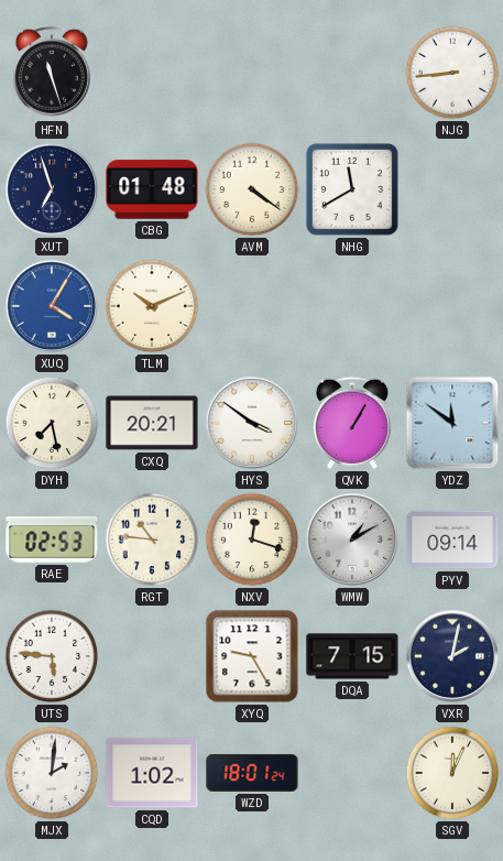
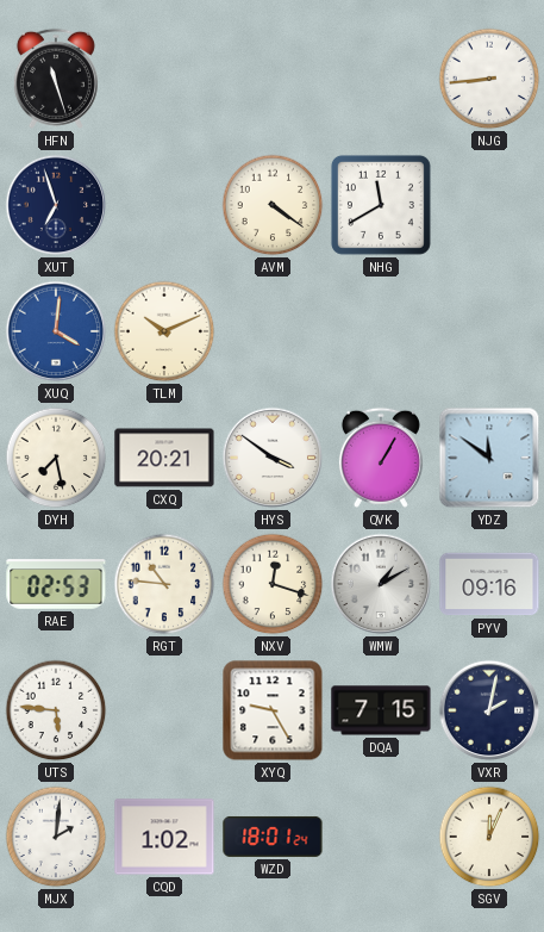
CBG: 01:48 -> none (152, 189)
XUQ: 4:05 -> 4:01 (56, 331)
PYV: 09:14 -> 09:16 (489, 584)
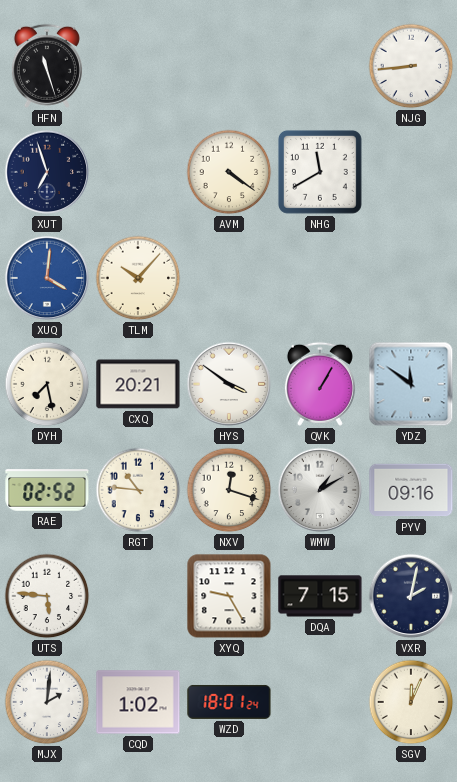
TLM: 10:11 -> 10:07 (138, 278)
RAE: 02:53 -> 02:52 (47, 490)
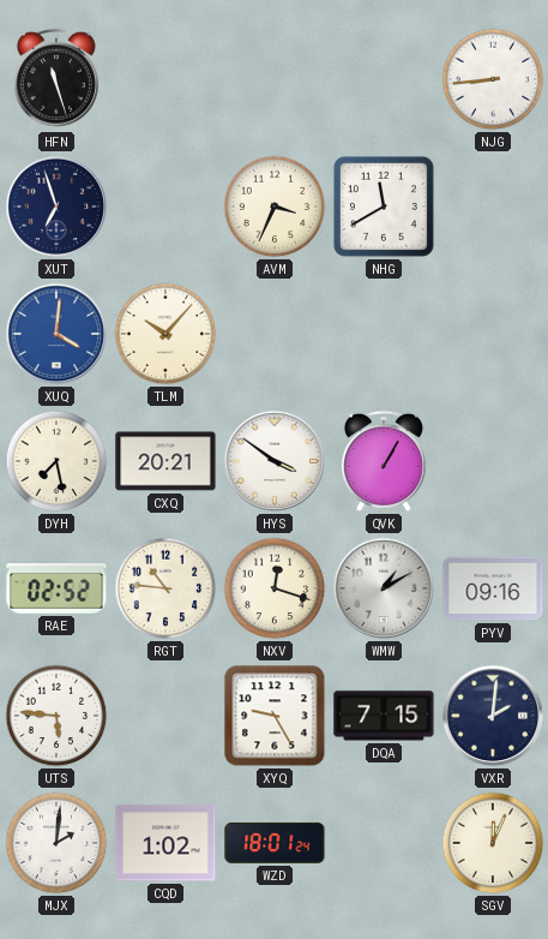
AVM: 4:21 -> 3:34 (275, 207)
YDZ: 11:51 -> none (411, 384)
VXR: 2:02 -> 2:01 (493, 716)
